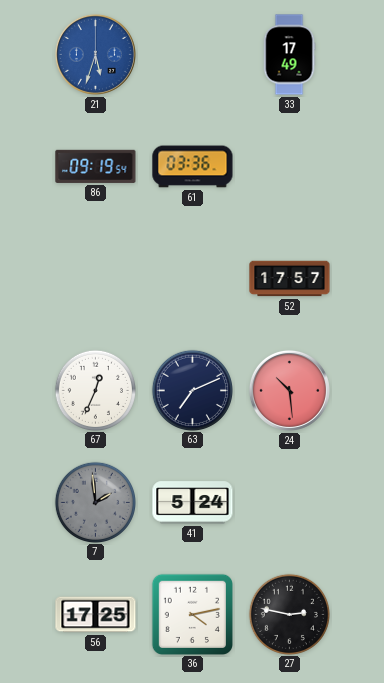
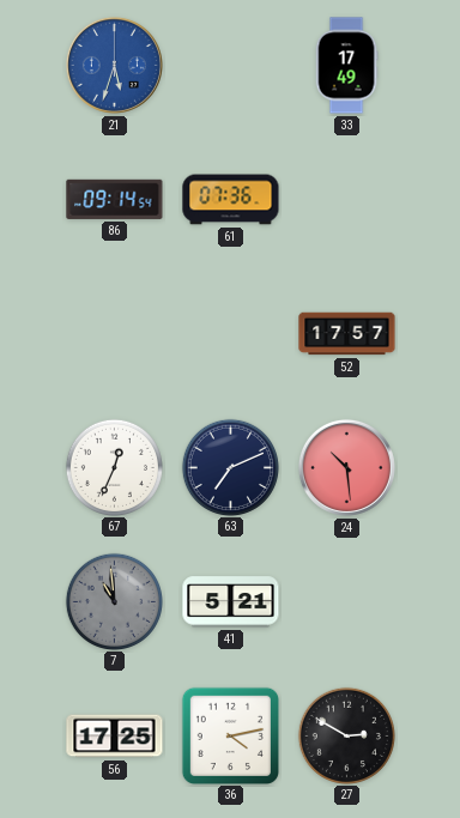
86: 09:19 -> 09:14 (115, 199)
61: 03:36 -> 07:36 (231, 200)
7: 1:59 -> 10:59 (114, 601)
41: 5:24 -> 5:21 (231, 602)
27: 2:47 -> 2:50 (346, 735)
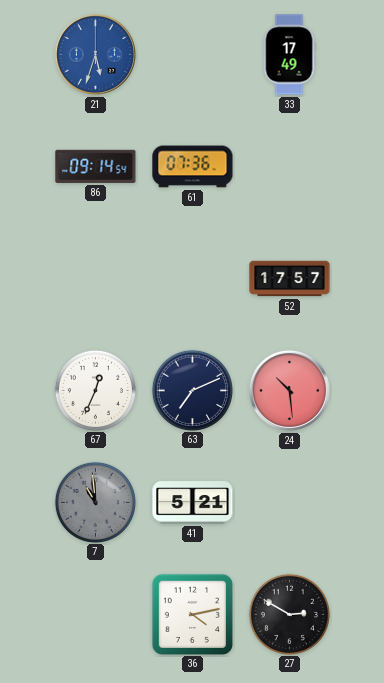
56: 17:25 -> none (115, 737)
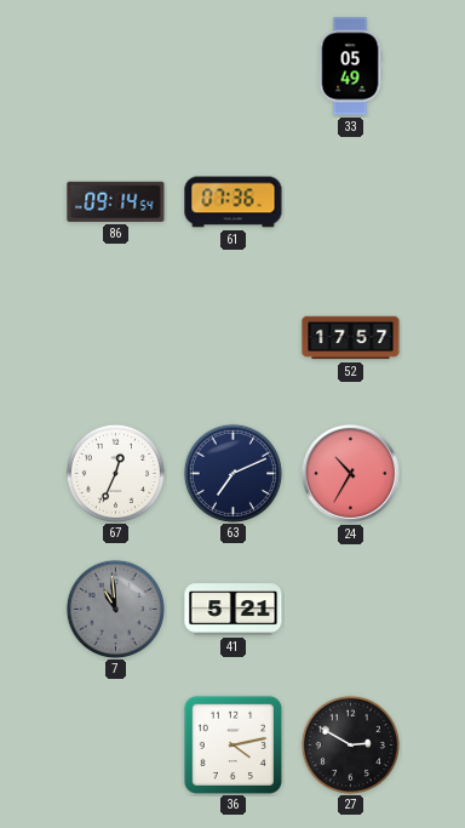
21: 5:33 -> none (95, 54)
33: 17:49 -> 05:49 (350, 67)
24: 10:29 -> 10:35 (350, 473)
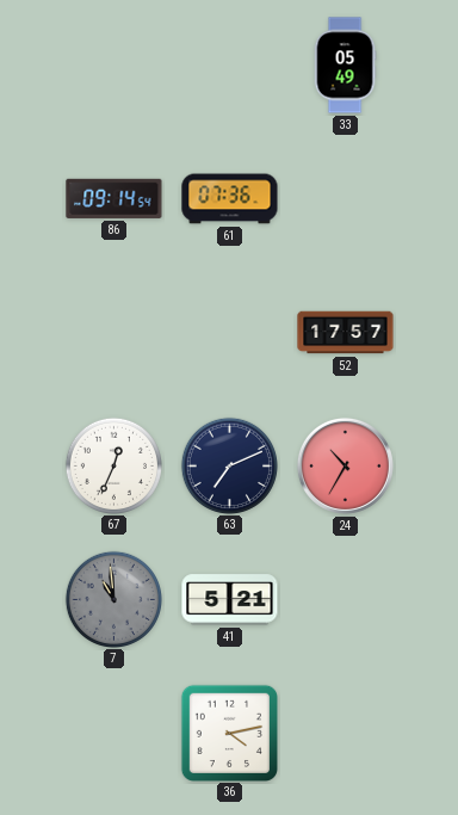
27: 2:50 -> none (350, 744)
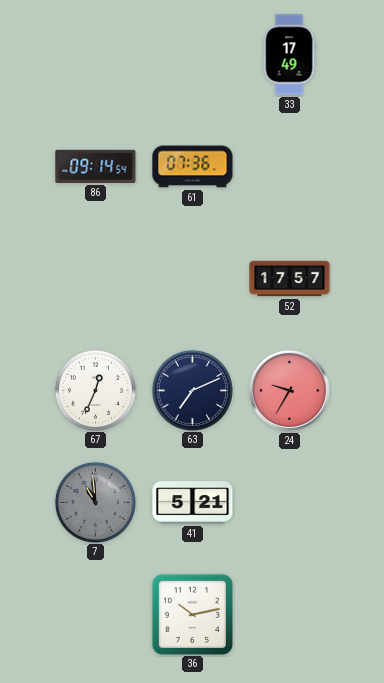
33: 05:49 -> 17:49 (289, 55)
24: 10:35 -> 9:35 (289, 390)
36: 4:13 -> 10:13 (192, 614)
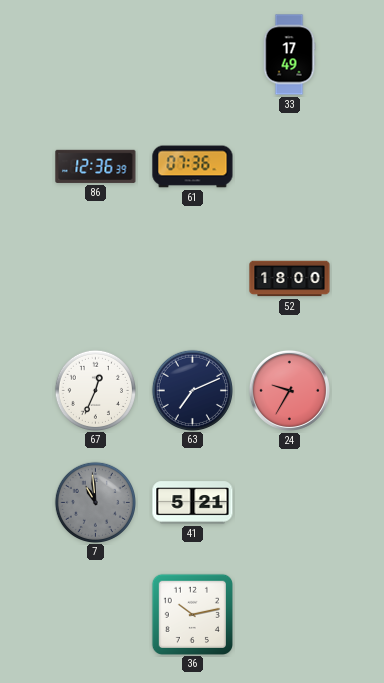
86: 09:14 -> 12:36 (96, 166)
52: 17:57 -> 18:00 (290, 279)
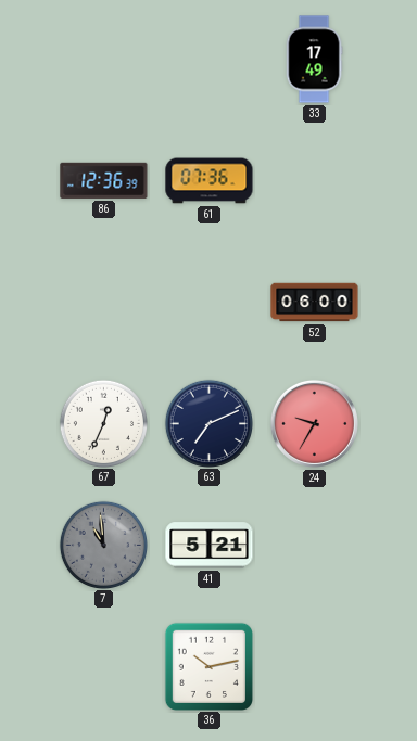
52: 18:00 -> 06:00 (315, 303)
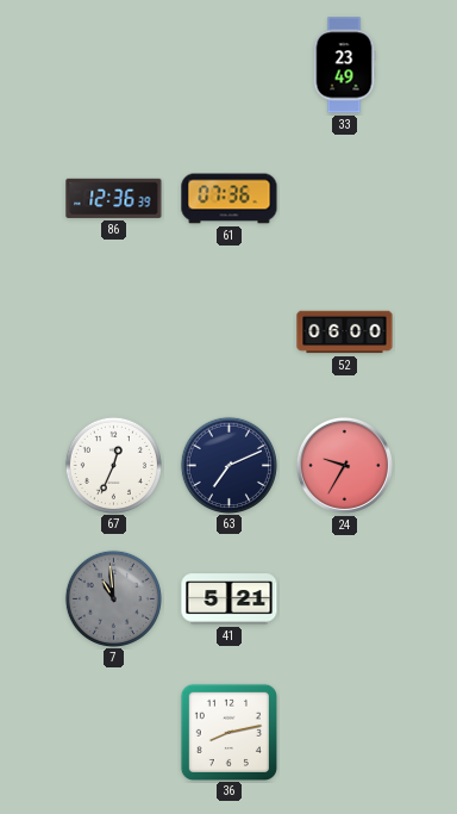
33: 17:49 -> 23:49 (344, 66)
36: 10:13 -> 8:13 (228, 732)
